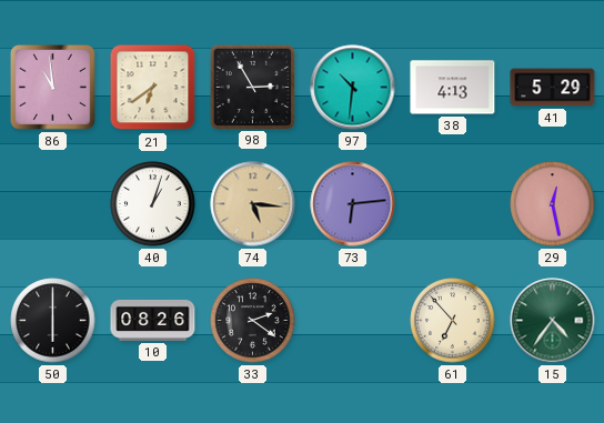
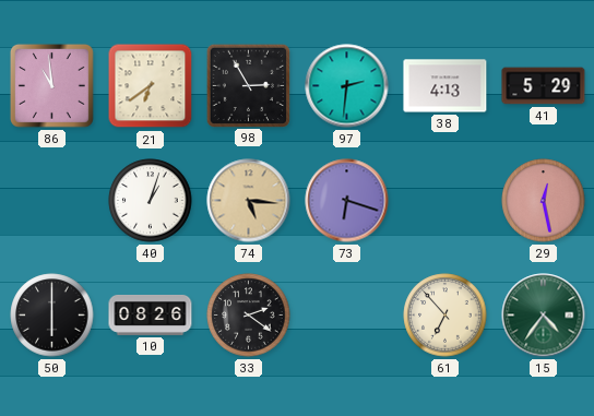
97: 10:31 -> 2:31 (347, 86)
73: 6:14 -> 6:18 (347, 201)
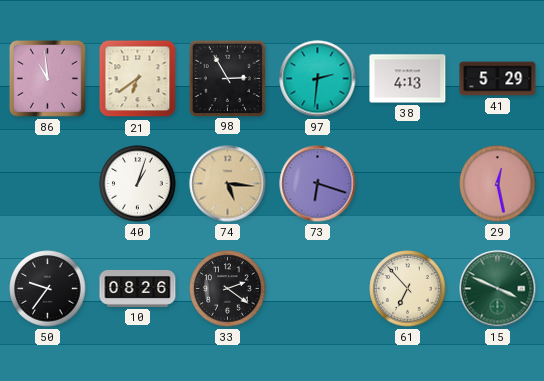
50: 6:00 -> 9:36 (48, 289)
15: 4:36 -> 3:49 (498, 289)
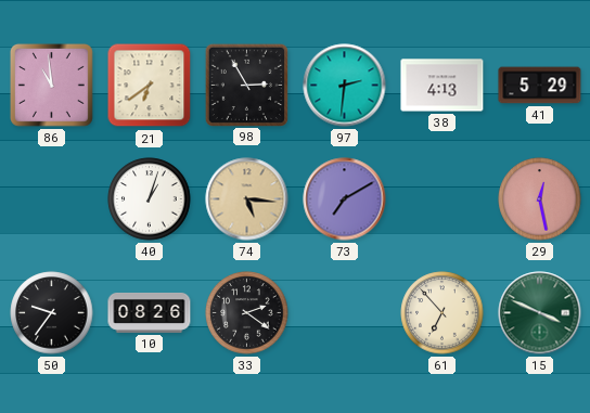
73: 6:18 -> 7:10 (345, 199)
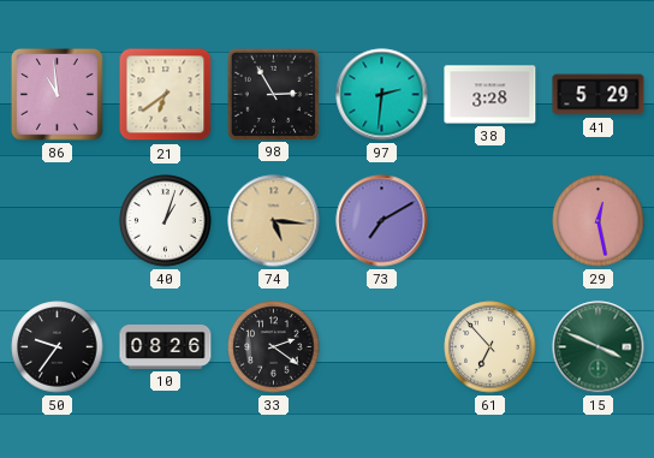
38: 4:13 -> 3:28 (490, 95)
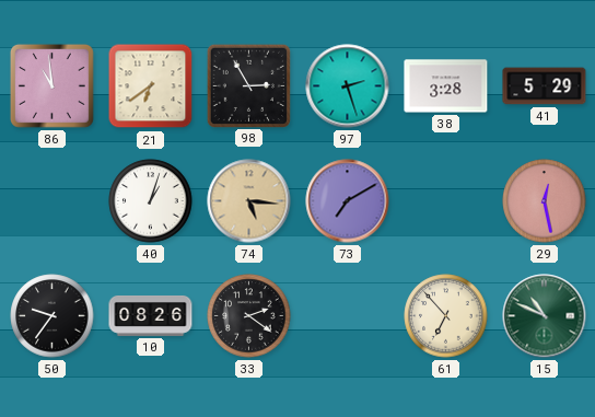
97: 2:31 -> 2:27 (348, 86)
15: 3:49 -> 10:49 (545, 316)
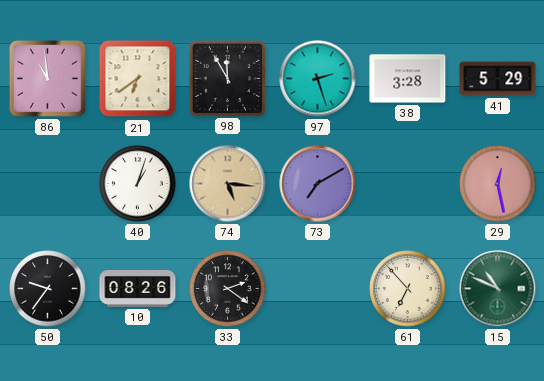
98: 2:55 -> 11:55 (227, 78)
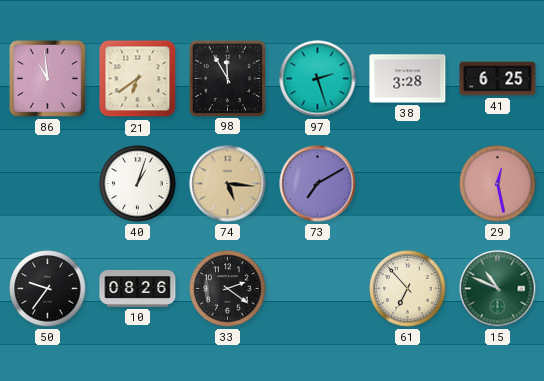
41: 5:29 -> 6:25 (498, 79)
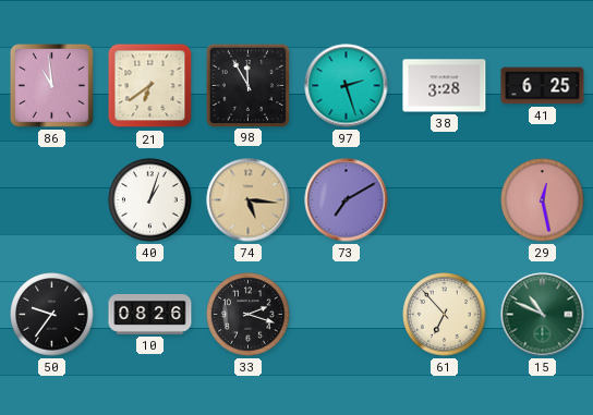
33: 2:21 -> 2:18 (249, 315)
